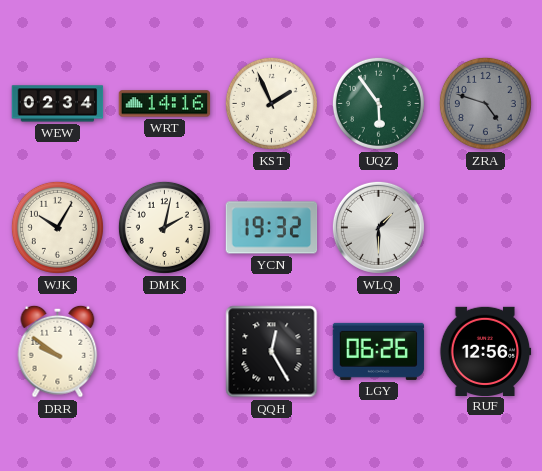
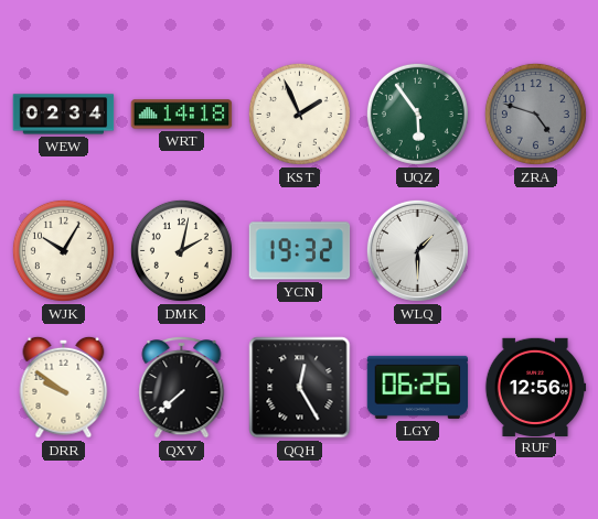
WRT: 14:16 -> 14:18 (182, 115)
QXV: none -> 7:38 (182, 388)
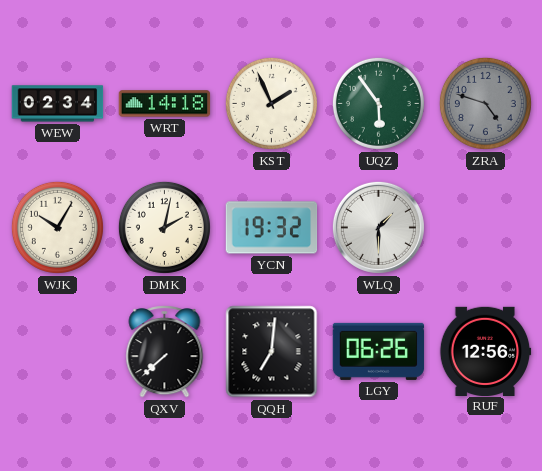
DRR: 9:51 -> none (64, 387)
QQH: 12:25 -> 7:01 (272, 352)
